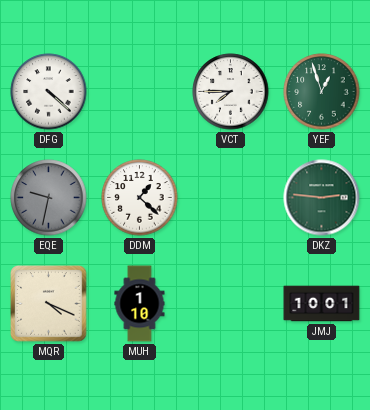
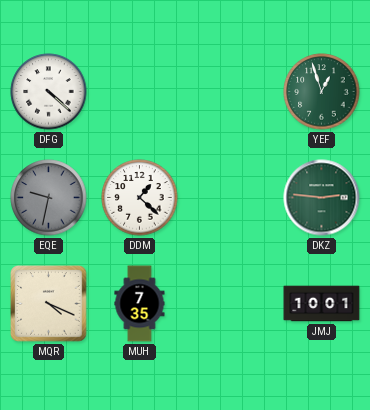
VCT: 7:45 -> none (231, 92)
MUH: 1:10 -> 7:35 (140, 304)
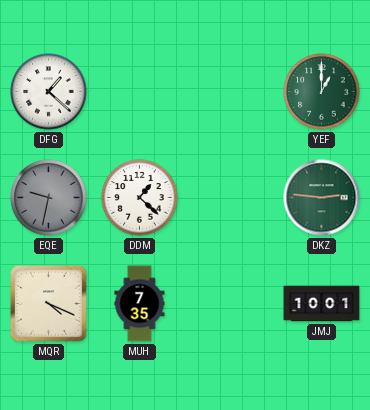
DFG: 4:22 -> 1:22 (49, 92)
YEF: 12:57 -> 1:00 (322, 92)
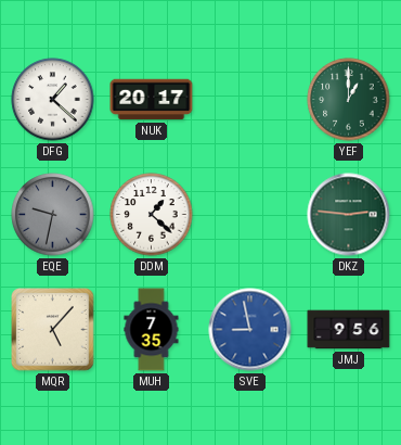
NUK: none -> 20:17 (152, 100)
MQR: 4:19 -> 5:07 (53, 330)
SVE: none -> 8:58 (250, 330)
JMJ: 10:01 -> 9:56 (349, 330)
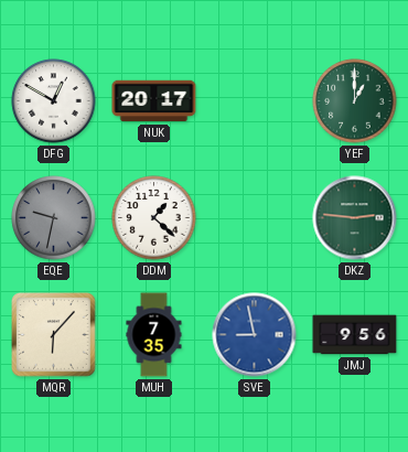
DFG: 1:22 -> 12:50 (54, 101)
MQR: 5:07 -> 6:07 (54, 335)
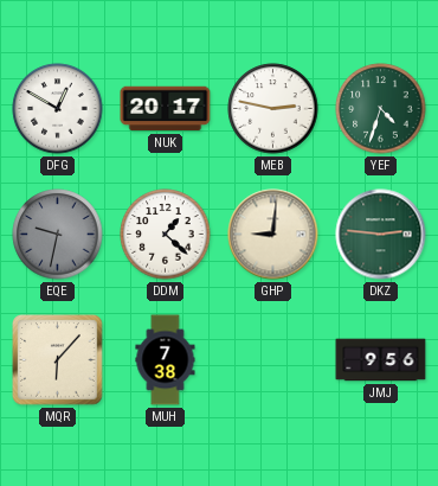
MEB: none -> 2:47 (273, 109)
YEF: 1:00 -> 4:33 (381, 109)
GHP: none -> 9:01 (273, 235)
MUH: 7:35 -> 7:38 (166, 360)
SVE: 8:58 -> none (255, 335)
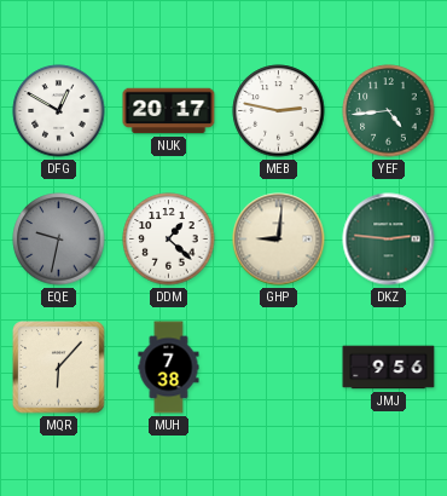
YEF: 4:33 -> 4:44 (389, 111)
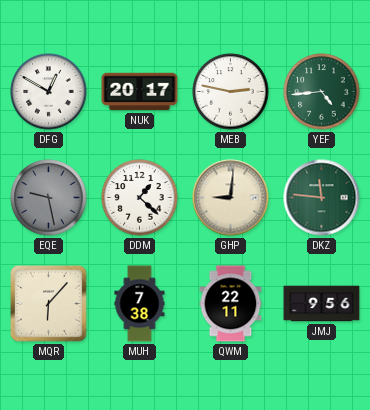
EQE: 9:32 -> 9:28 (49, 198)
DKZ: 2:46 -> 11:46 (322, 198)
QWM: none -> 22:11 (231, 304)
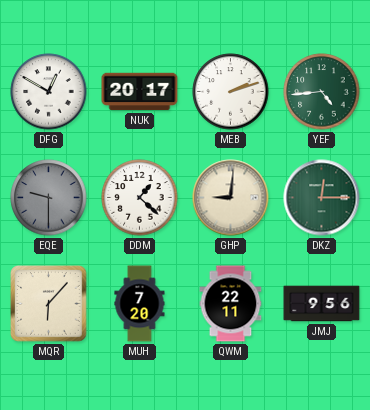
MEB: 2:47 -> 2:12 (231, 92)
EQE: 9:28 -> 9:30 (49, 198)
DKZ: 11:46 -> 12:15 (322, 198)
MUH: 7:38 -> 7:20 (140, 304)
